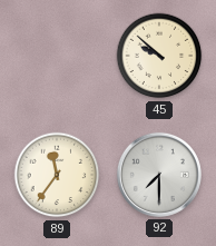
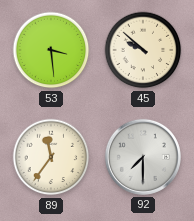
53: none -> 3:29 (51, 50)
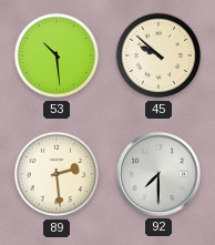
53: 3:29 -> 10:29 (57, 55)
89: 11:36 -> 2:29 (57, 174)
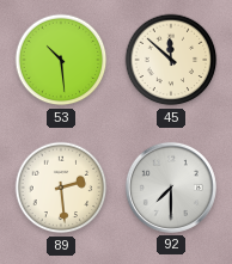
45: 9:52 -> 11:52 (171, 60)
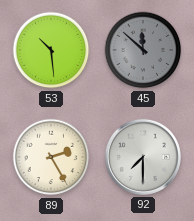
45 dial: cream -> grey (143, 50)
89: 2:29 -> 2:25 (51, 157)
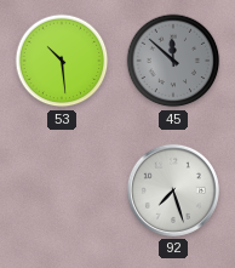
89: 2:25 -> none (51, 157)
92: 7:30 -> 7:27 (173, 190)
